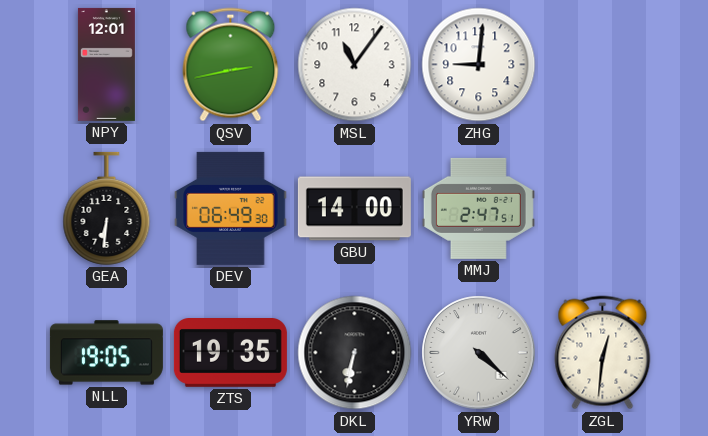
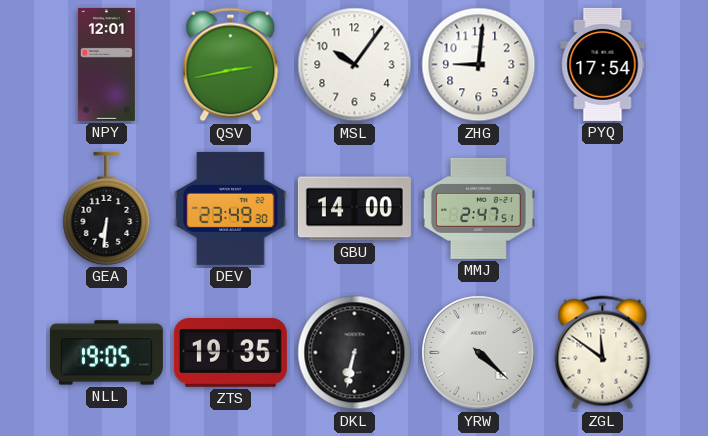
MSL: 11:06 -> 10:06 (355, 65)
PYQ: none -> 17:54 (603, 64)
DEV: 06:49 -> 23:49 (231, 208)
ZGL: 12:31 -> 11:51 (603, 353)
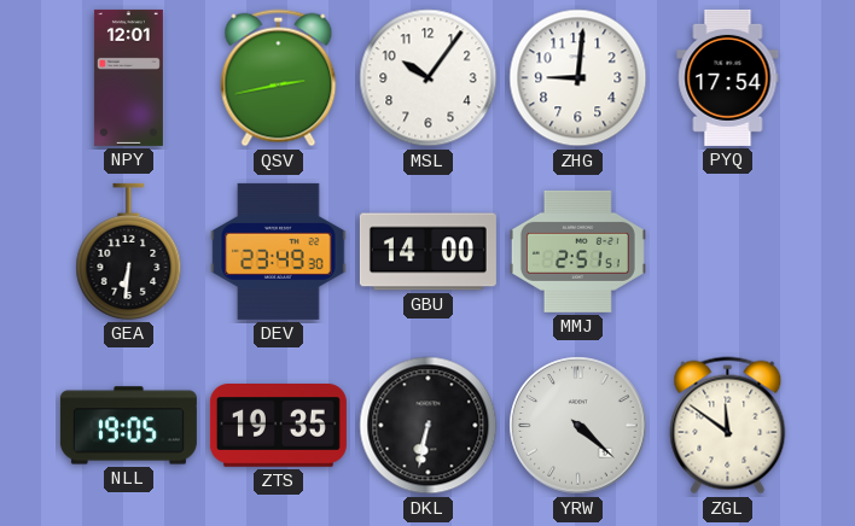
MMJ: 2:47 -> 2:51 (577, 251)
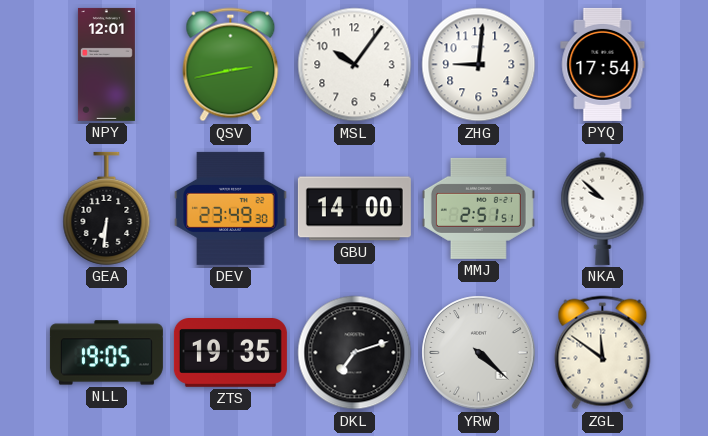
NKA: none -> 9:52 (603, 208)
DKL: 6:32 -> 7:12 (355, 353)
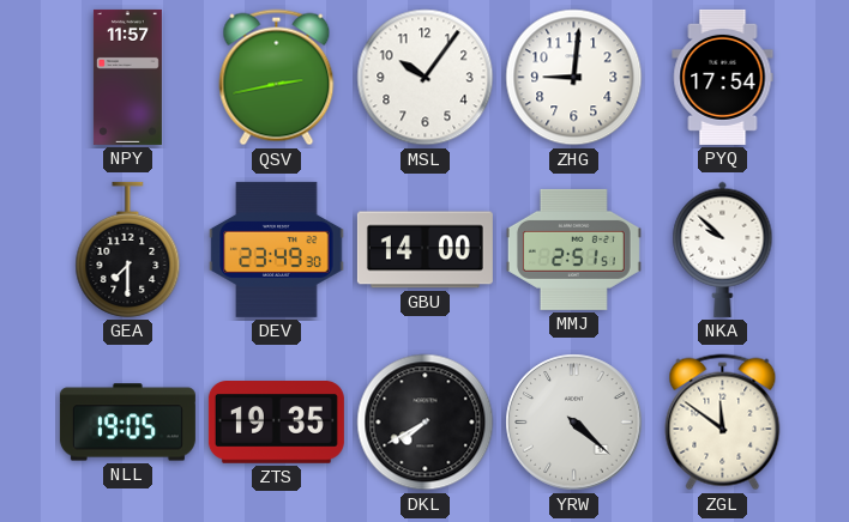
NPY: 12:01 -> 11:57 (127, 77)
GEA: 6:31 -> 7:30 (128, 249)
DKL: 7:12 -> 7:40 (426, 423)
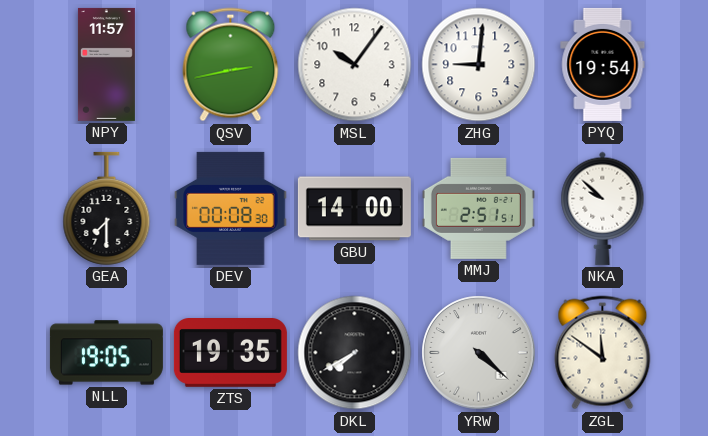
PYQ: 17:54 -> 19:54 (603, 64)
DEV: 23:49 -> 00:08 (231, 208)
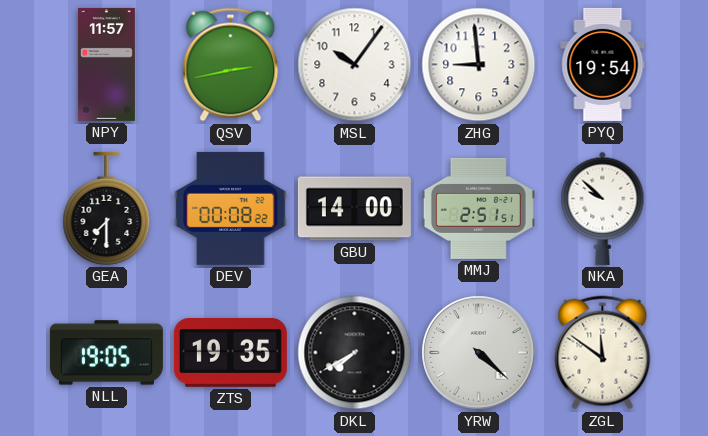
ZHG: 9:01 -> 8:59 (479, 65)
DEV: 00:08:30 -> 00:08:22 (231, 208)
